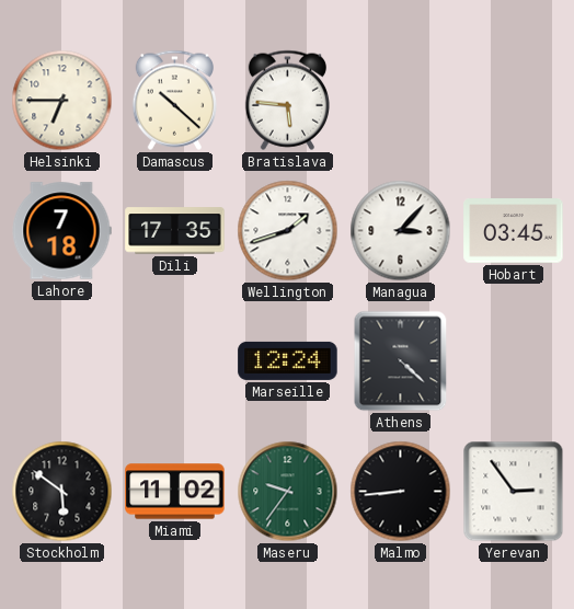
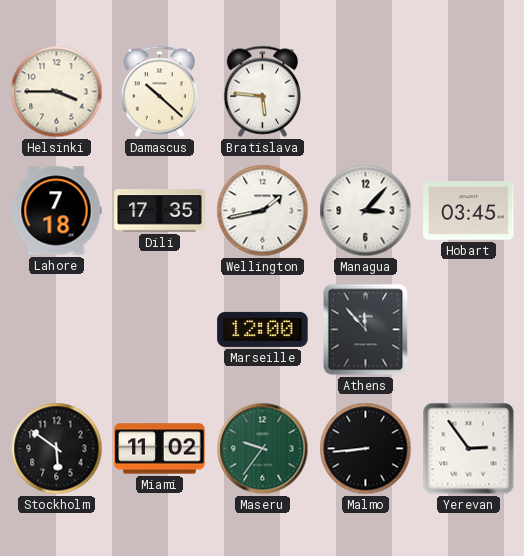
Helsinki: 6:45 -> 3:45 (57, 92)
Wellington: 1:42 -> 1:43 (263, 211)
Marseille: 12:24 -> 12:00 (263, 329)
Athens: 4:22 -> 11:53 (366, 330)
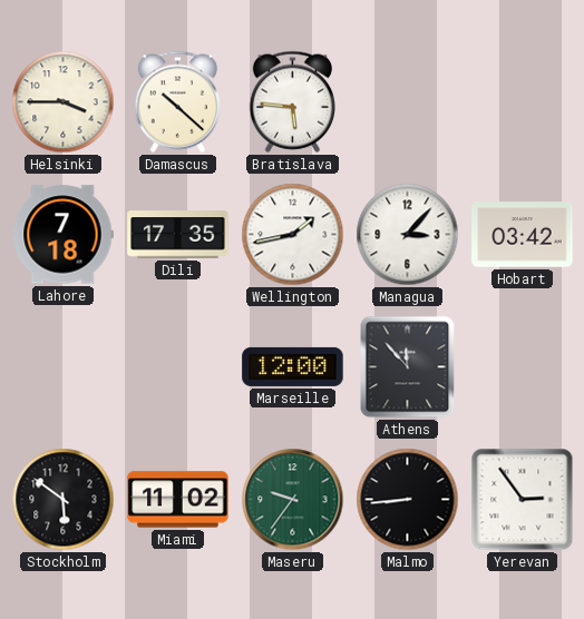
Hobart: 03:45 -> 03:42 (523, 235)
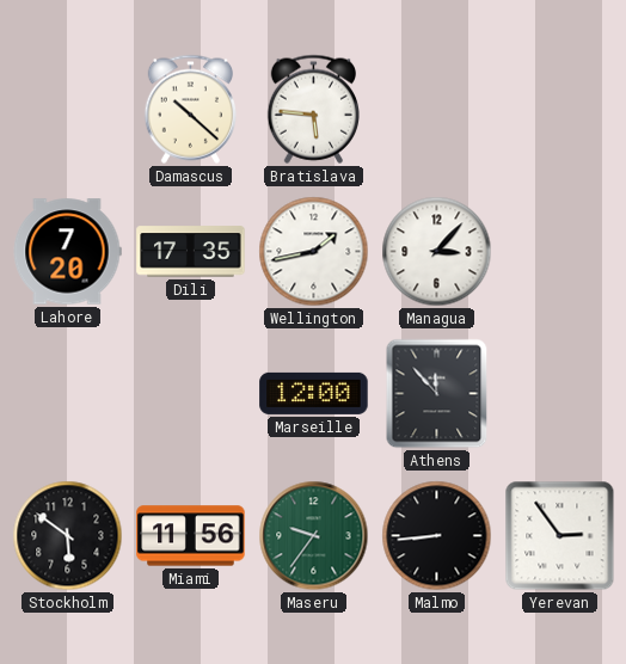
Helsinki: 3:45 -> none (64, 102)
Lahore: 7:18 -> 7:20 (67, 252)
Hobart: 03:42 -> none (523, 235)
Miami: 11:02 -> 11:56 (191, 536)
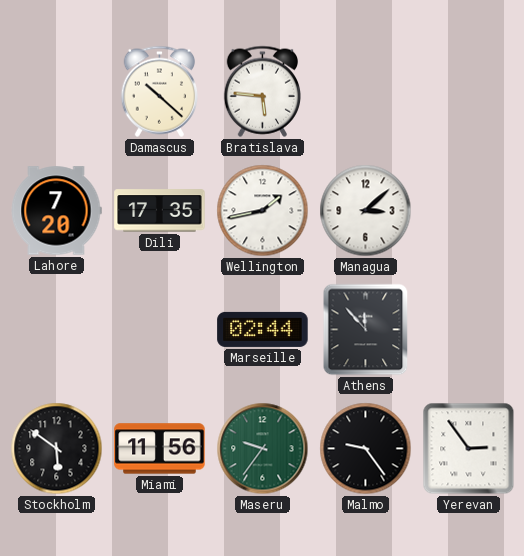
Managua: 3:07 -> 3:08 (366, 211)
Marseille: 12:00 -> 02:44 (263, 329)
Malmo: 8:44 -> 9:24 (366, 449)
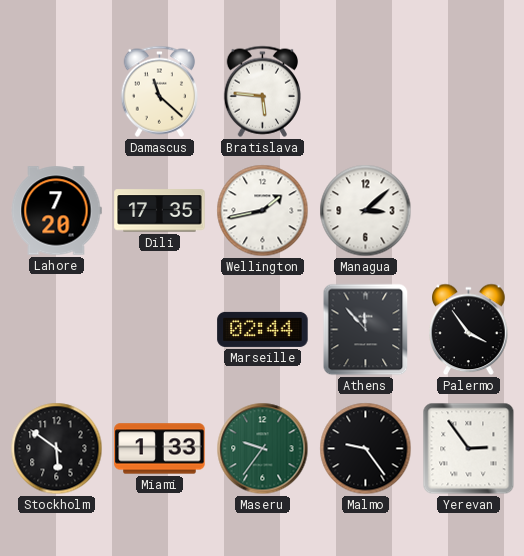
Damascus: 10:22 -> 11:22 (159, 91)
Palermo: none -> 3:54 (469, 330)
Miami: 11:56 -> 1:33 (160, 449)
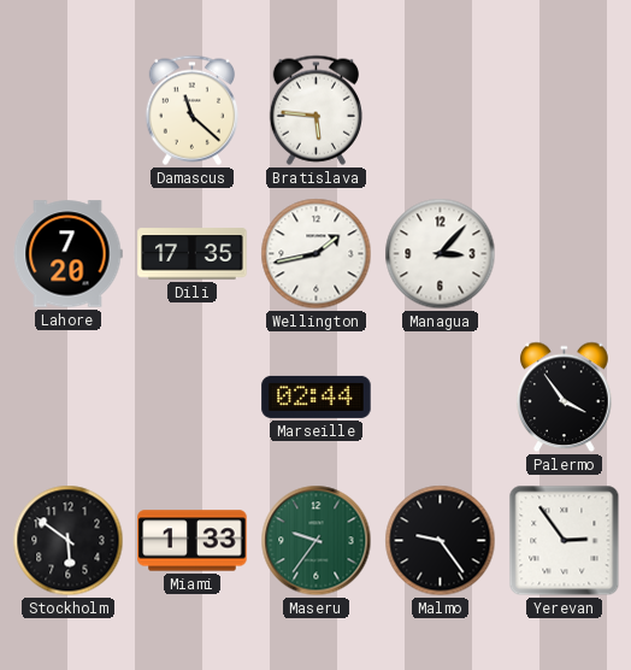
Managua: 3:08 -> 3:07 (441, 254)
Athens: 11:53 -> none (366, 330)
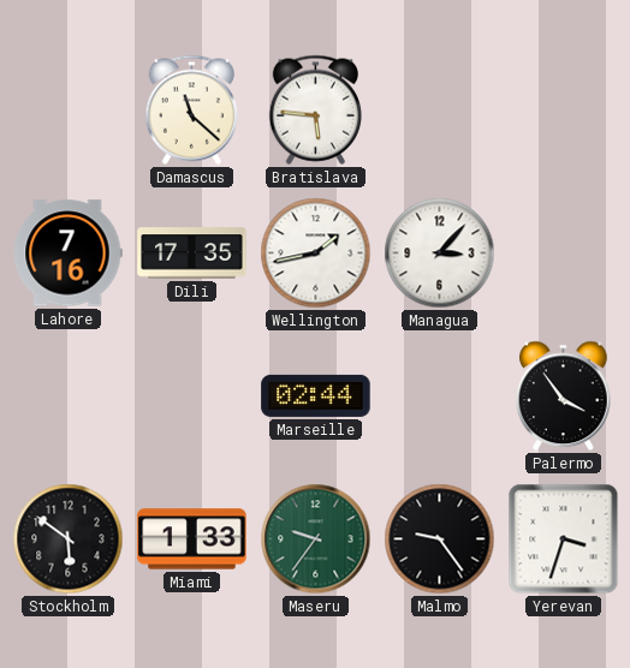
Lahore: 7:20 -> 7:16 (67, 254)
Yerevan: 2:54 -> 3:33 (564, 539)
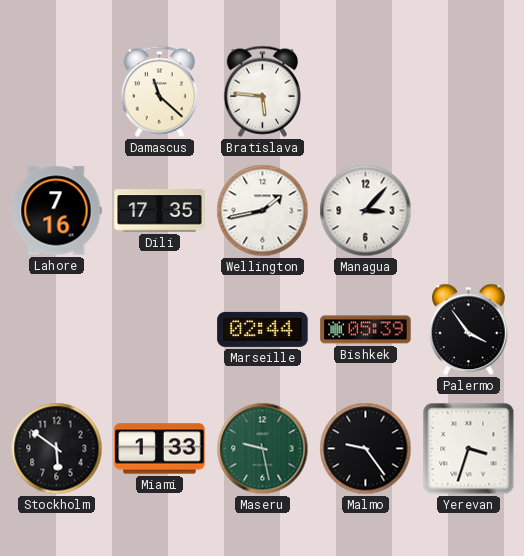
Bishkek: none -> 05:39 (366, 330)
Maseru: 9:36 -> 9:28 (263, 449)
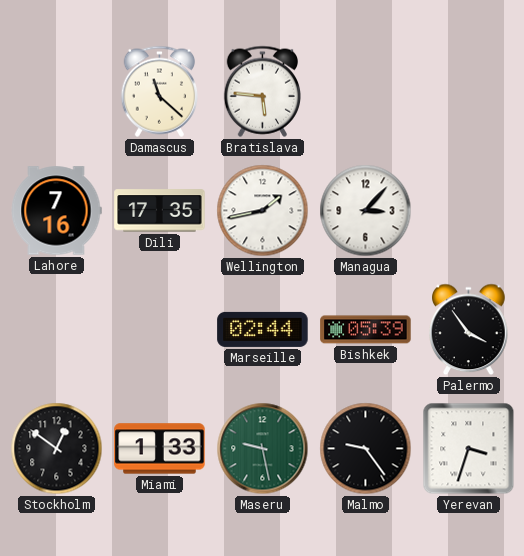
Stockholm: 5:51 -> 12:51 (57, 449)
